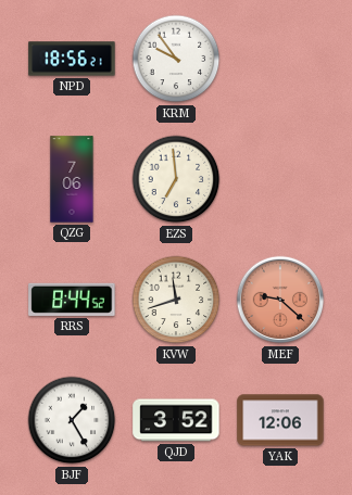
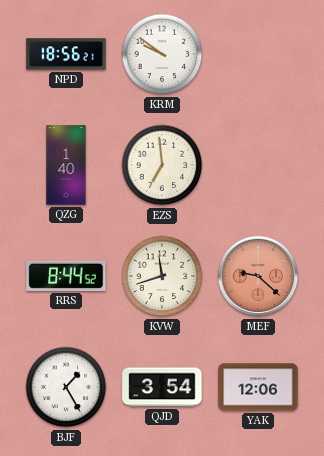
KRM: 9:54 -> 9:51 (162, 54)
QZG: 7:06 -> 1:40 (66, 165)
QJD: 3:52 -> 3:54 (162, 387)
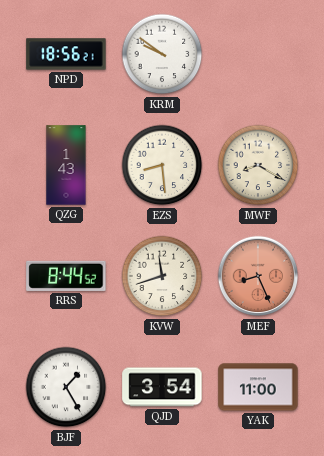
QZG: 1:40 -> 1:43 (66, 165)
EZS: 6:59 -> 8:29 (162, 165)
MWF: none -> 8:20 (258, 165)
MEF: 9:22 -> 8:26 (258, 276)
YAK: 12:06 -> 11:00 (258, 387)
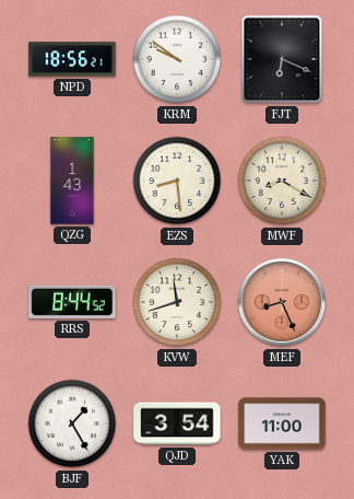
FJT: none -> 6:19 (282, 59)
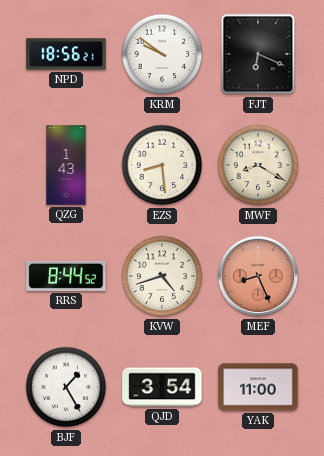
KVW: 11:42 -> 4:42 (162, 276)
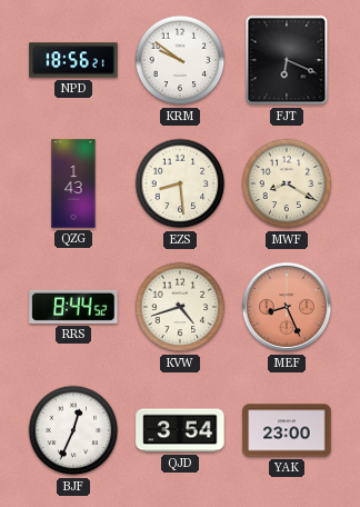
BJF: 1:25 -> 12:34 (73, 430)
YAK: 11:00 -> 23:00 (287, 430)
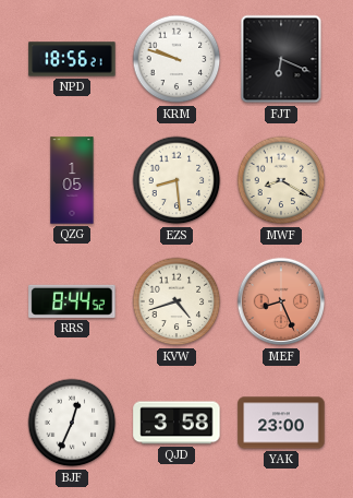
KRM: 9:51 -> 9:48 (176, 59)
QZG: 1:43 -> 1:05 (72, 180)
QJD: 3:54 -> 3:58 (176, 423)
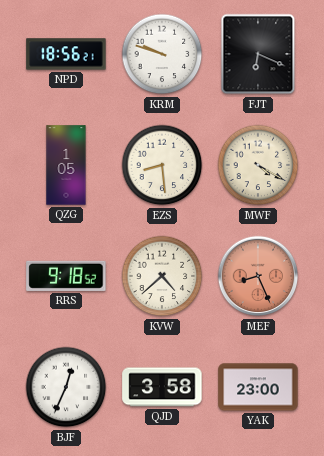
MWF: 8:20 -> 4:20 (258, 165)
RRS: 8:44 -> 9:18 (66, 276)
KVW: 4:42 -> 4:38 (162, 276)
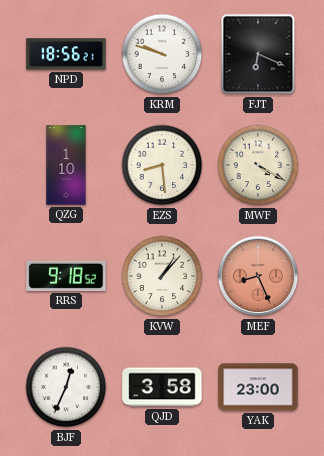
QZG: 1:05 -> 1:10 (66, 165)
KVW: 4:38 -> 1:07 (162, 276)
